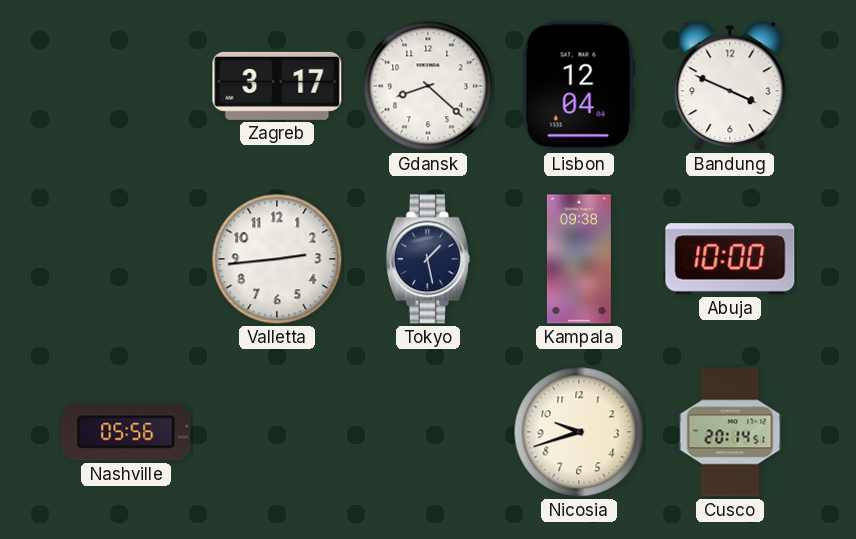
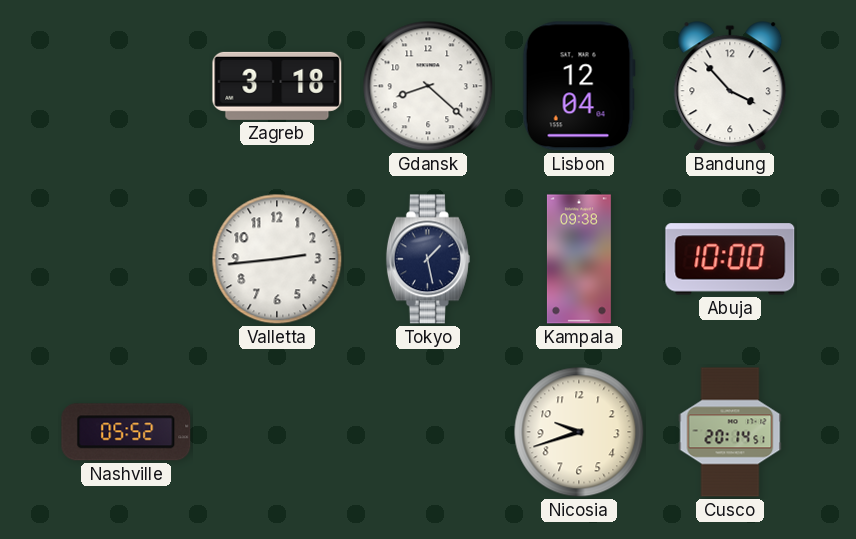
Zagreb: 3:17 -> 3:18 (277, 86)
Bandung: 3:49 -> 3:53 (730, 87)
Nashville: 05:56 -> 05:52 (126, 432)
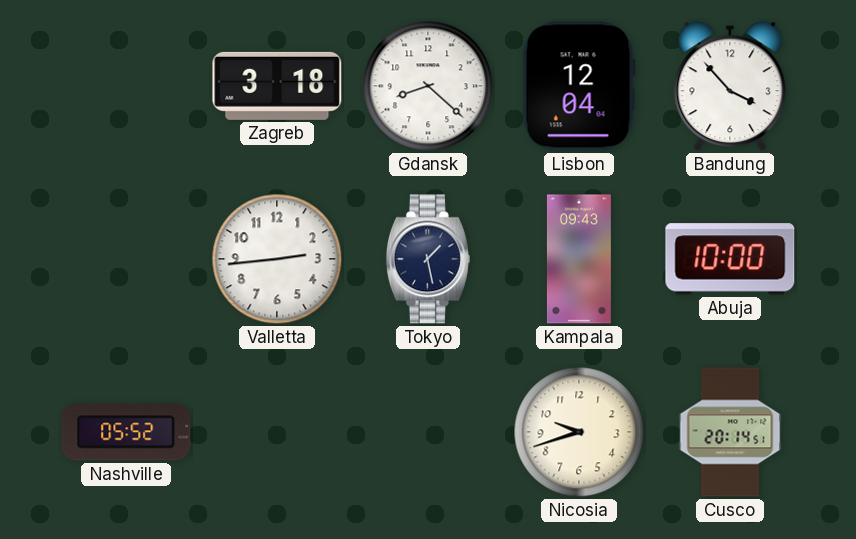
Kampala: 09:38 -> 09:43 (579, 259)
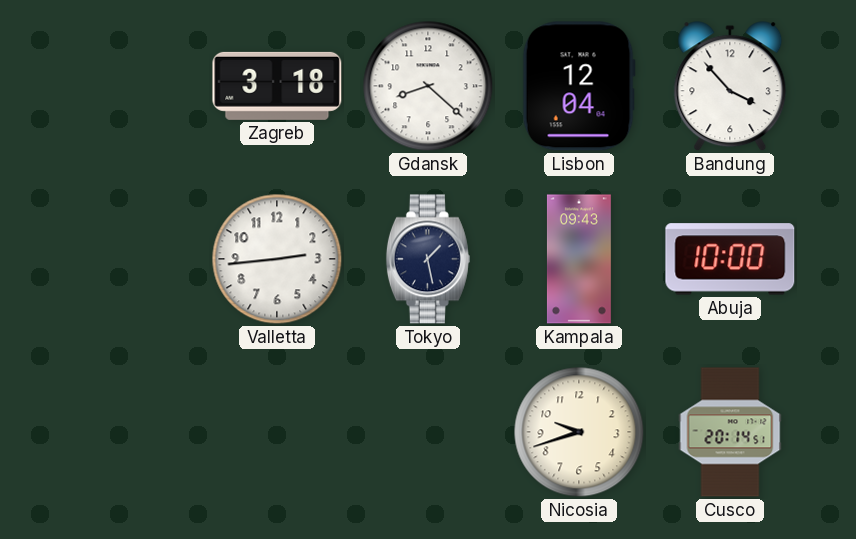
Nashville: 05:52 -> none (126, 432)
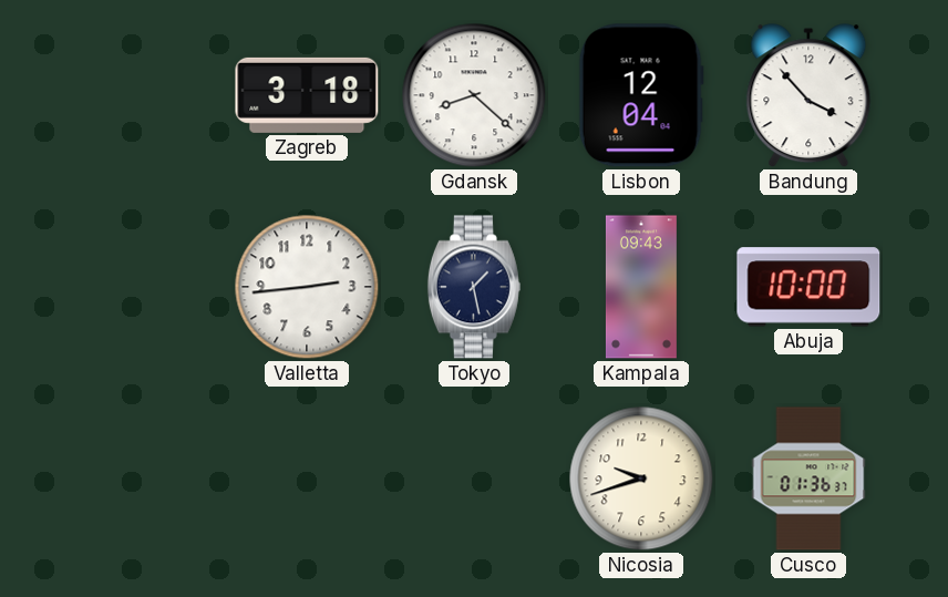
Cusco: 20:14 -> 01:36 (808, 478)
